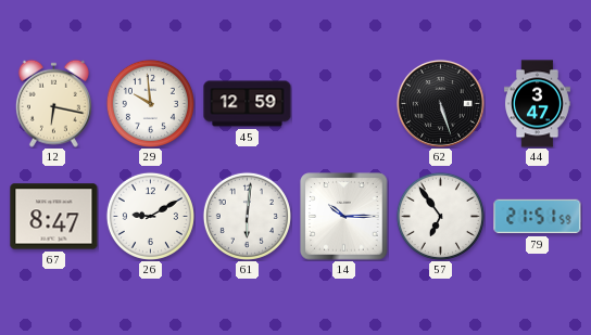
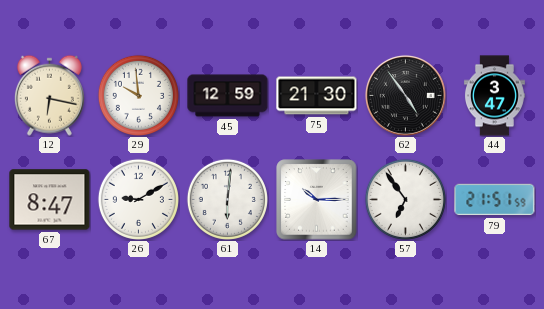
75: none -> 21:30 (317, 96)
62: 5:27 -> 4:54 (405, 95)
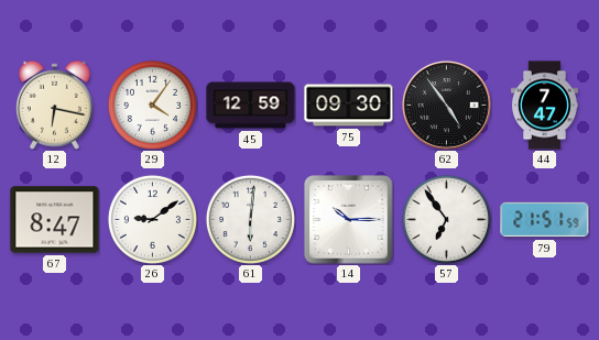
29: 9:59 -> 4:06 (152, 105)
75: 21:30 -> 09:30 (349, 106)
44: 3:47 -> 7:47 (544, 106)
26: 9:10 -> 9:09 (152, 219)
